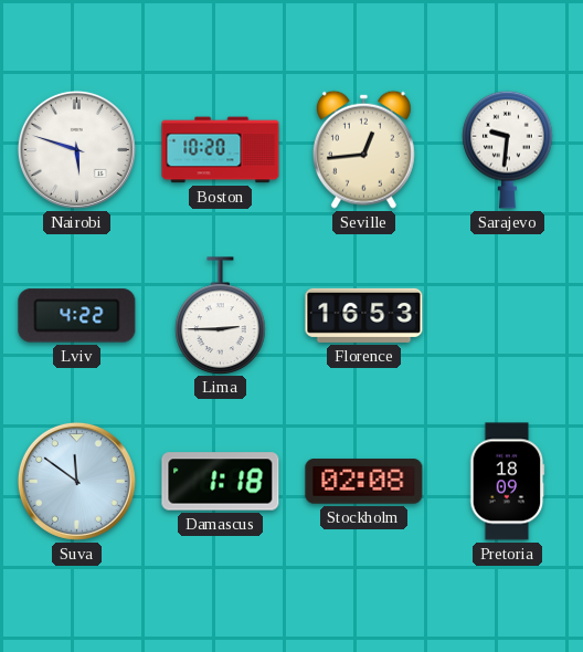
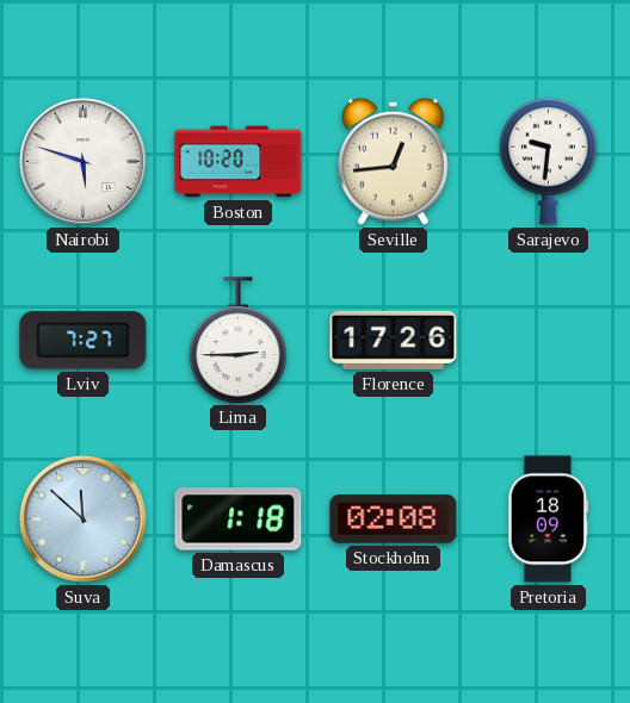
Lviv: 4:22 -> 7:27 (84, 341)
Florence: 16:53 -> 17:26 (394, 340)
Suva: 11:51 -> 11:52 (82, 518)
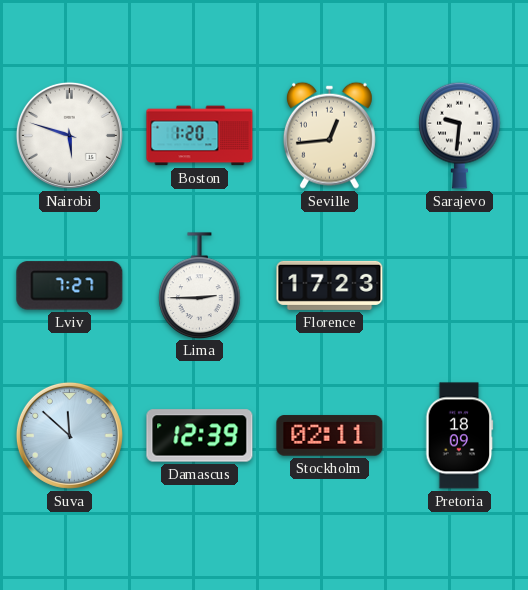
Boston: 10:20 -> 1:20 (200, 136)
Florence: 17:26 -> 17:23 (330, 285)
Damascus: 1:18 -> 12:39 (200, 436)
Stockholm: 02:08 -> 02:11 (330, 436)
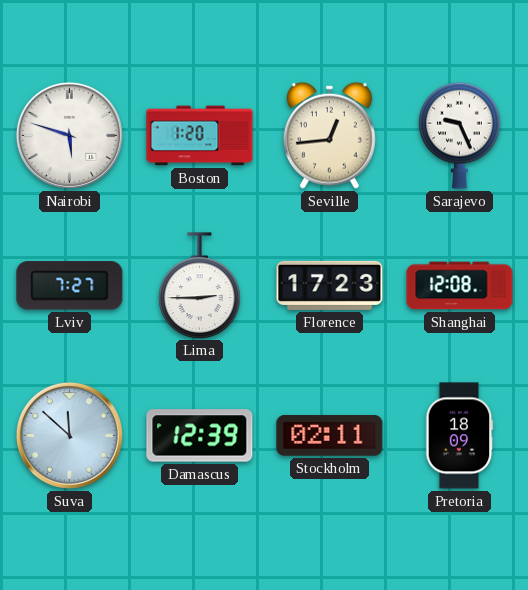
Sarajevo: 9:31 -> 9:26 (460, 135)
Shanghai: none -> 12:08 (460, 286)
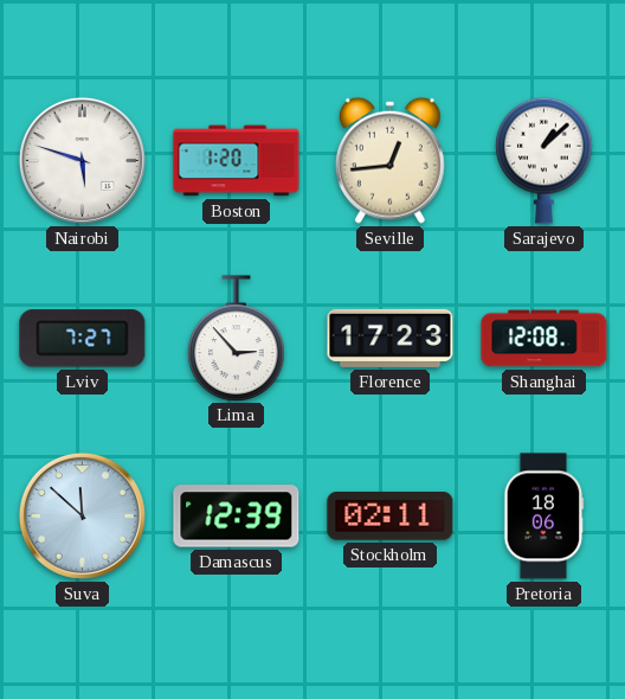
Sarajevo: 9:26 -> 1:08 (545, 160)
Lima: 2:45 -> 2:53 (237, 338)
Pretoria: 18:09 -> 18:06 (545, 517)
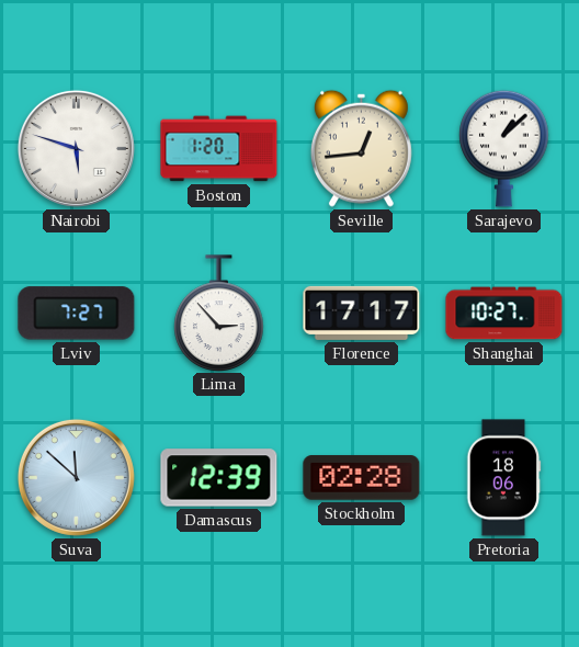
Florence: 17:23 -> 17:17 (362, 313)
Shanghai: 12:08 -> 10:27 (504, 314)
Stockholm: 02:11 -> 02:28 (362, 478)
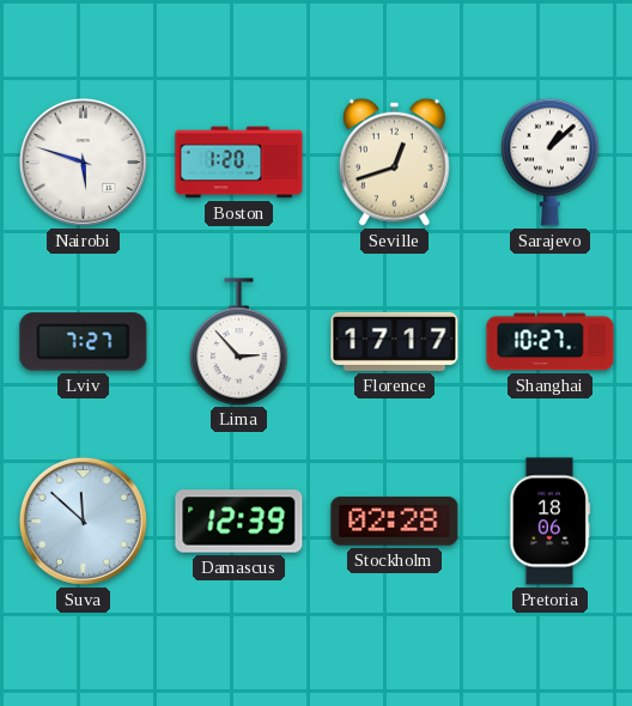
Seville: 12:44 -> 12:42 (394, 162)
